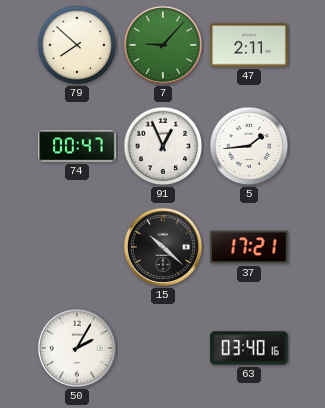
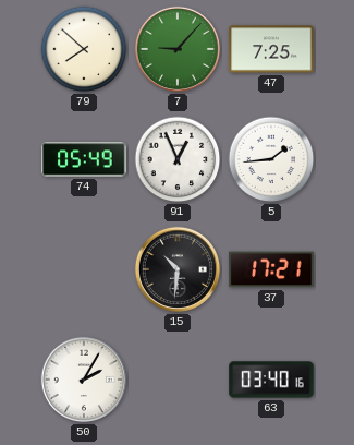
47: 2:11 -> 7:25 (271, 49)
74: 00:47 -> 05:49 (84, 159)
15: 10:22 -> 10:31 (178, 269)
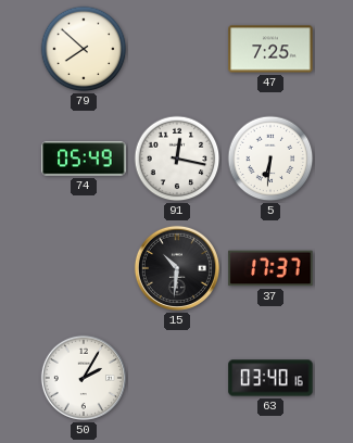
7: 9:07 -> none (178, 49)
91: 12:56 -> 12:17 (177, 159)
5: 1:44 -> 6:31 (270, 159)
37: 17:21 -> 17:37 (270, 268)
